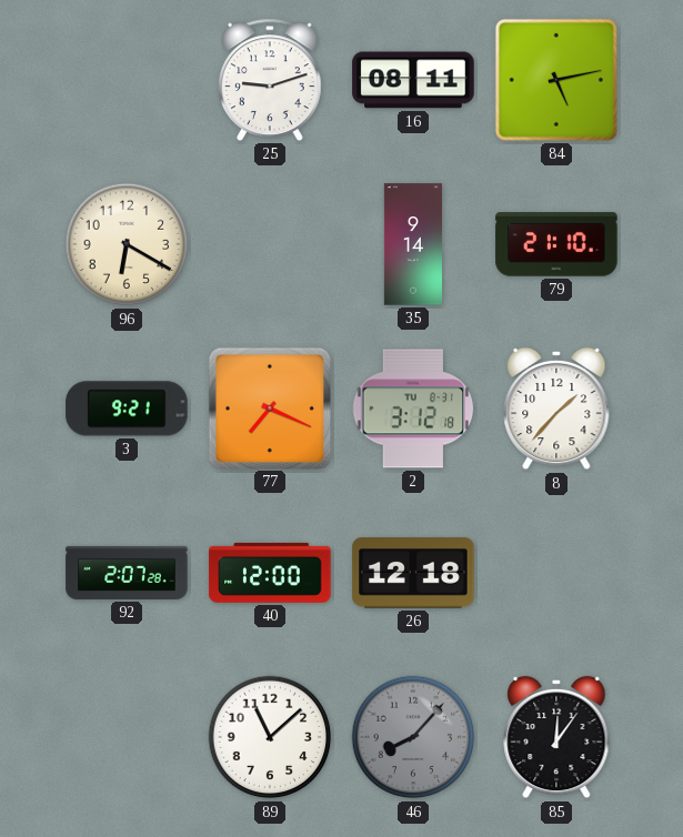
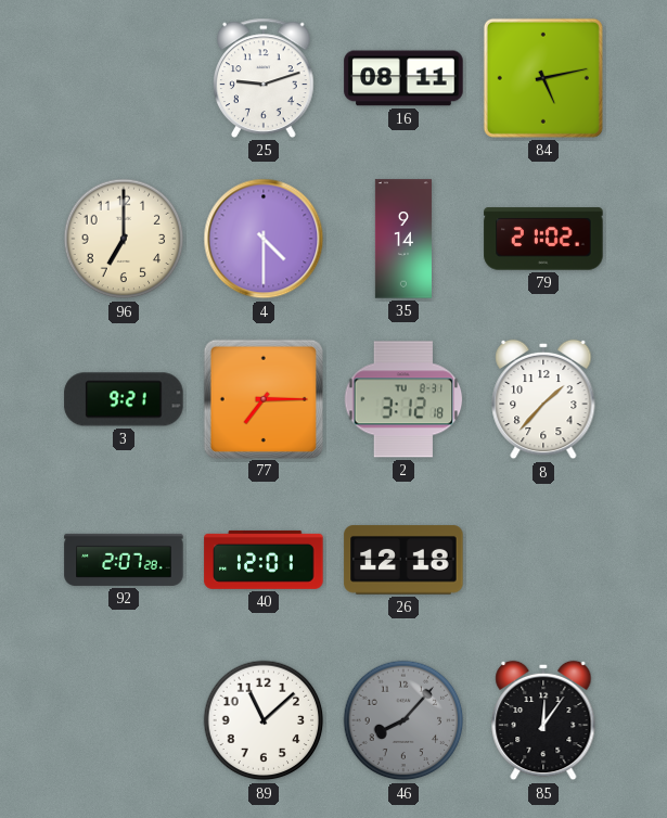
96: 6:20 -> 7:00 (124, 239)
4: none -> 4:30 (264, 239)
79: 21:10 -> 21:02 (543, 239)
77: 7:19 -> 7:15 (262, 398)
40: 12:00 -> 12:01 (264, 560)
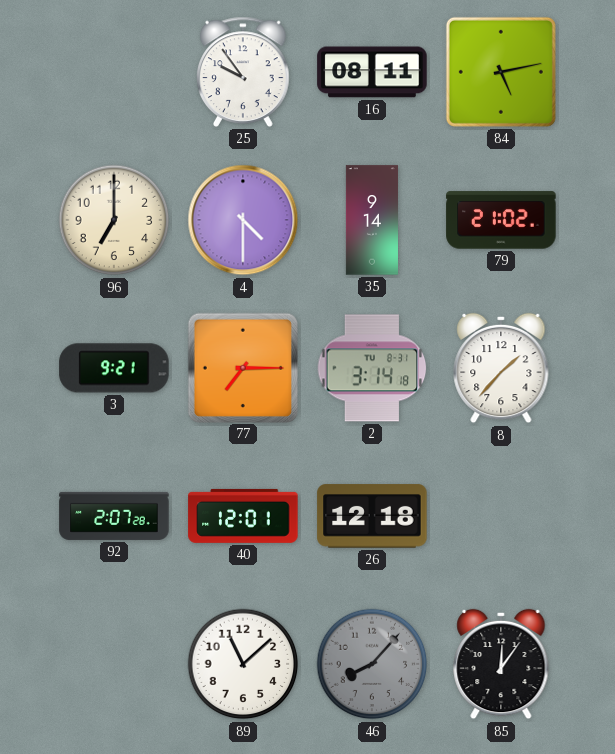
25: 9:12 -> 9:54 (243, 72)
2: 3:12 -> 3:14 (372, 368)
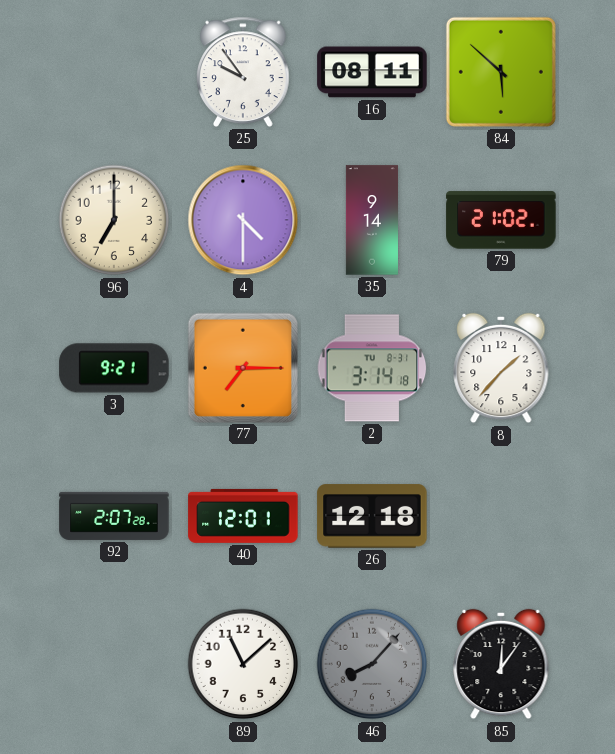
84: 5:13 -> 5:52 (501, 72)
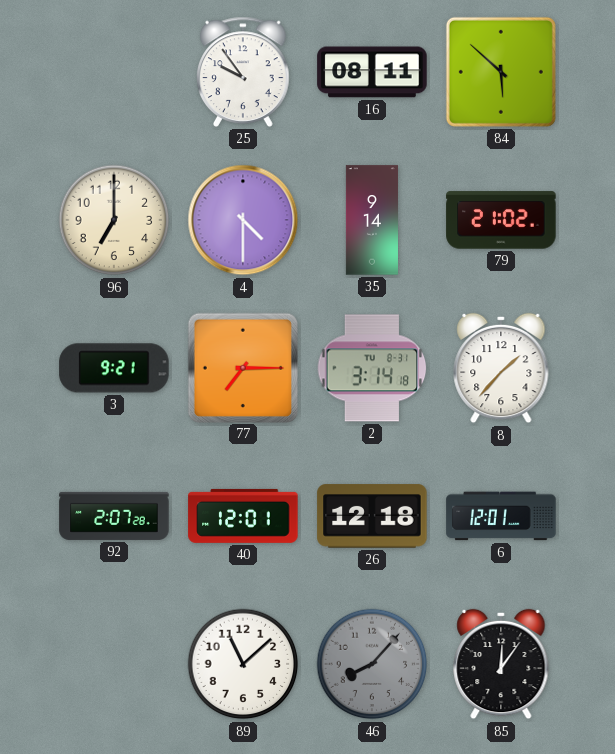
6: none -> 12:01 (501, 516)
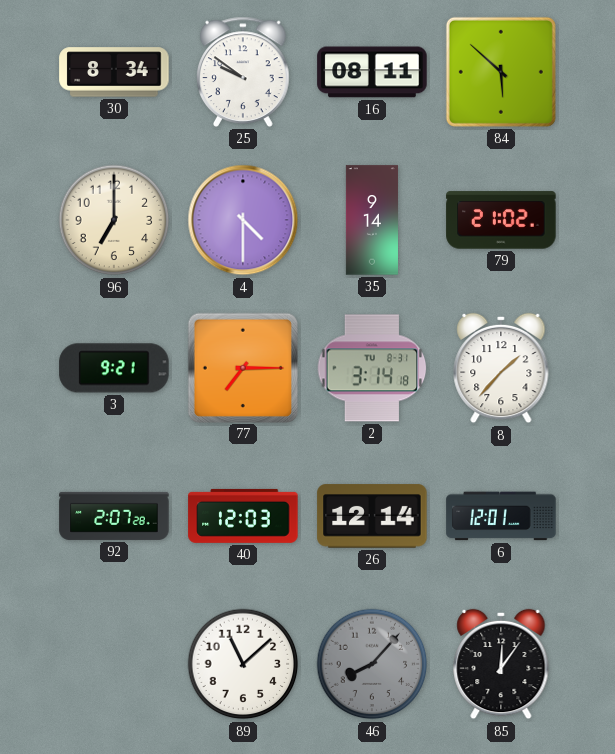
30: none -> 8:34 (114, 72)
25: 9:54 -> 9:51 (243, 72)
40: 12:01 -> 12:03 (243, 516)
26: 12:18 -> 12:14 (372, 516)
